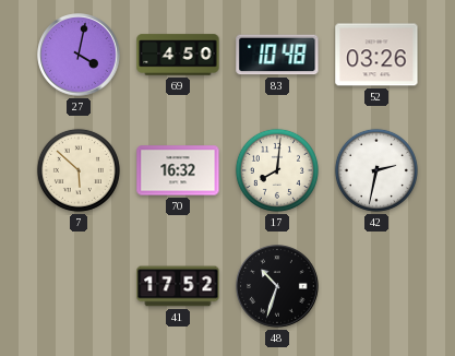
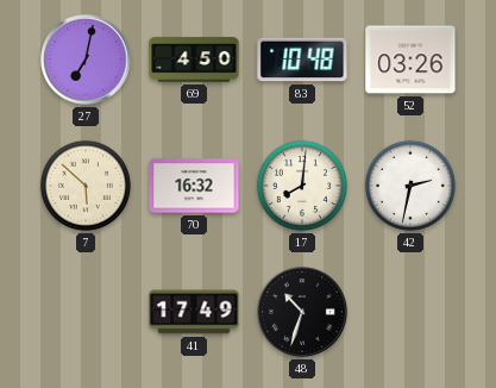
27: 4:02 -> 7:02 (86, 60)
41: 17:52 -> 17:49 (194, 312)
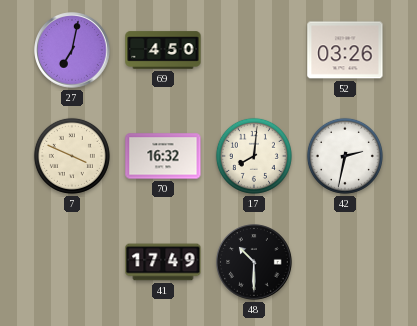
83: 10:48 -> none (302, 60)
7: 5:52 -> 3:49 (72, 156)
48: 10:33 -> 10:30 (254, 262)
